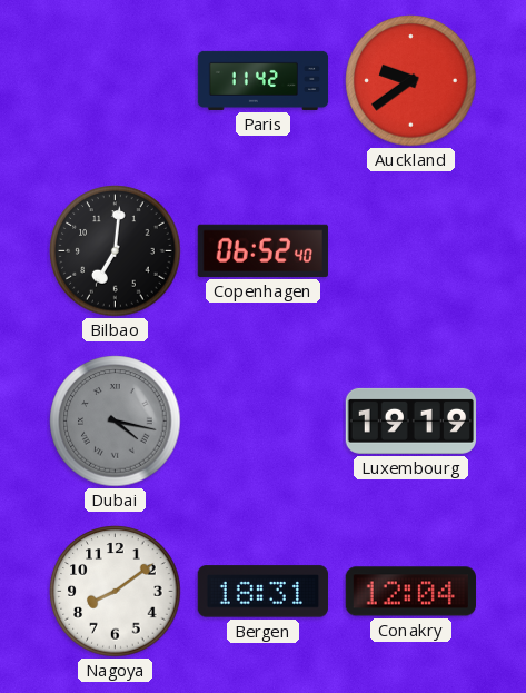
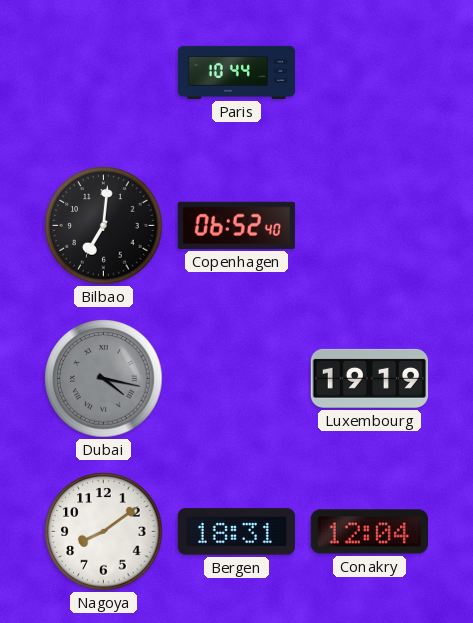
Paris: 11:42 -> 10:44 (237, 72)
Auckland: 9:39 -> none (411, 81)
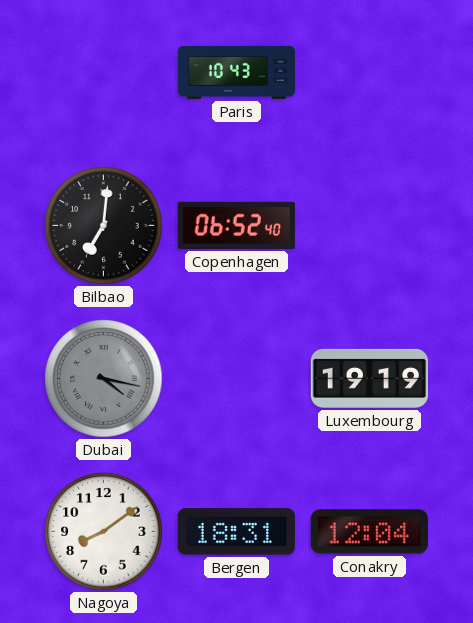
Paris: 10:44 -> 10:43 (237, 72)
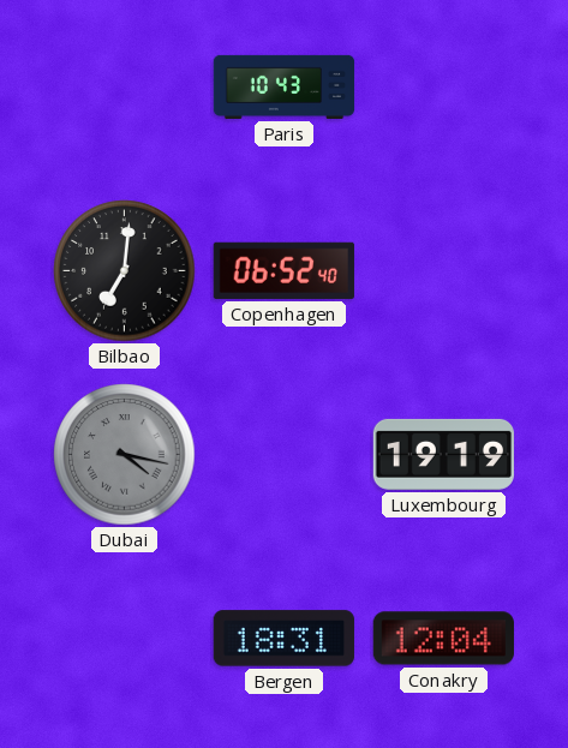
Nagoya: 8:09 -> none (104, 532)
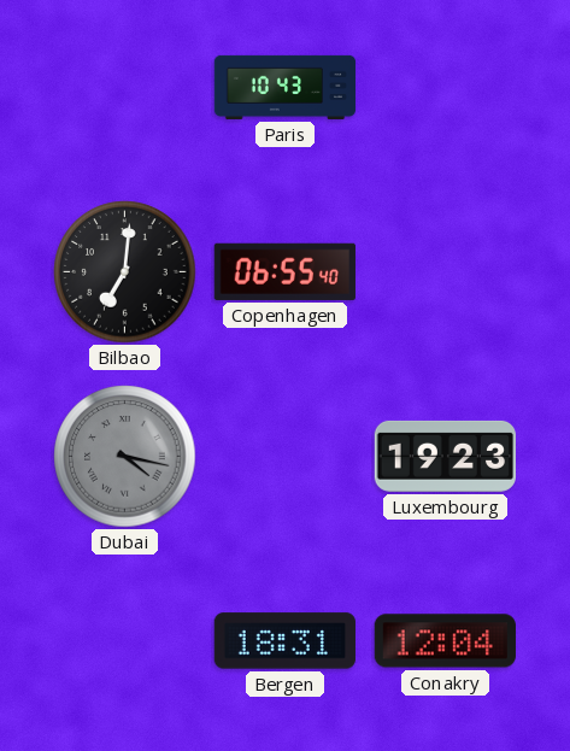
Copenhagen: 06:52 -> 06:55 (284, 271)
Luxembourg: 19:19 -> 19:23 (445, 456)
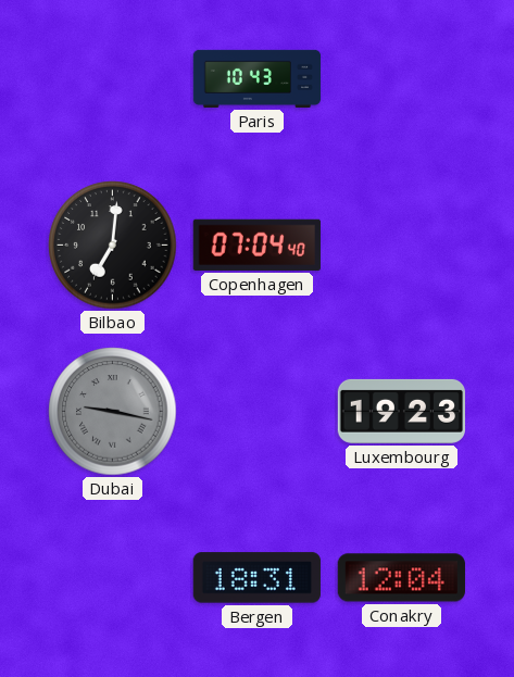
Copenhagen: 06:55 -> 07:04 (256, 245)
Dubai: 4:17 -> 9:17 (113, 412)
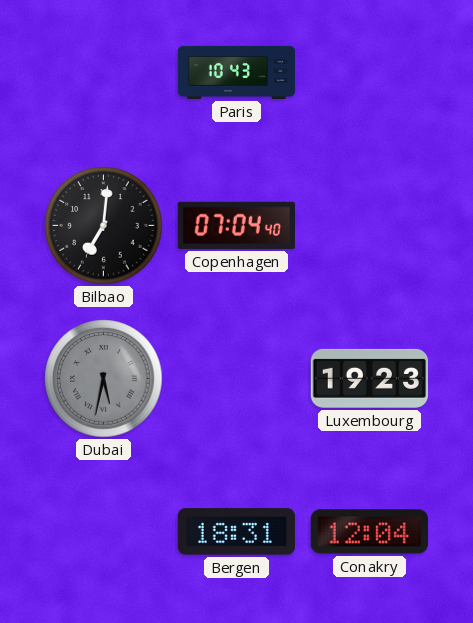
Dubai: 9:17 -> 5:32 (104, 379)
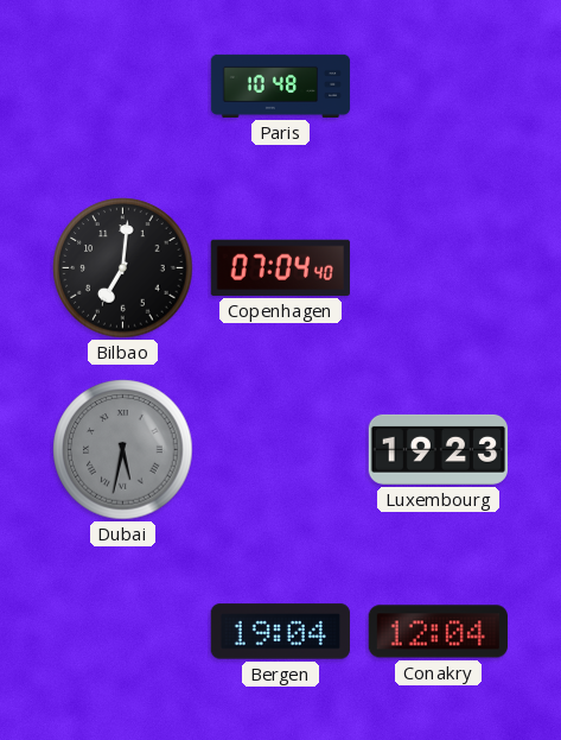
Paris: 10:43 -> 10:48 (281, 86)
Bergen: 18:31 -> 19:04 (280, 632)
